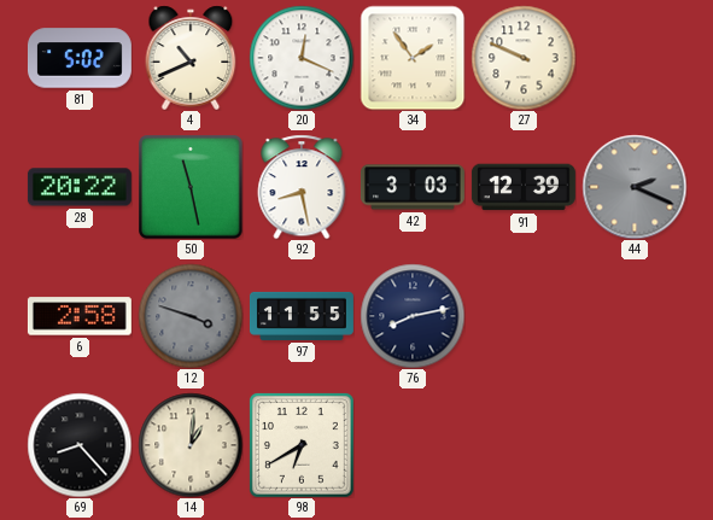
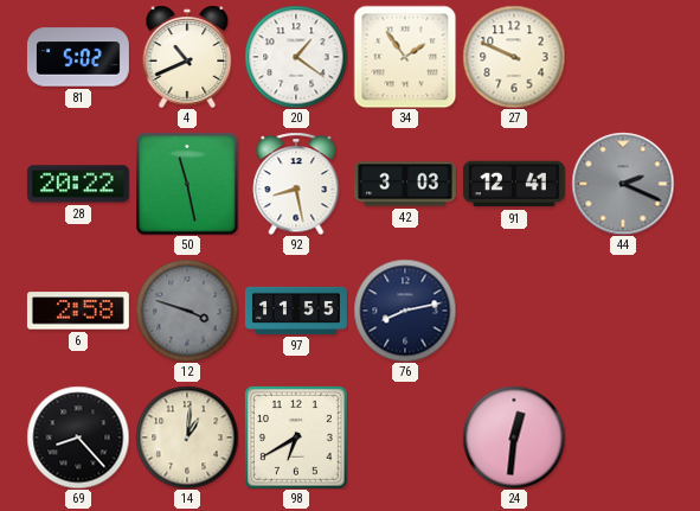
20: 12:19 -> 1:21 (296, 57)
91: 12:39 -> 12:41 (514, 184)
24: none -> 12:31 (514, 437)
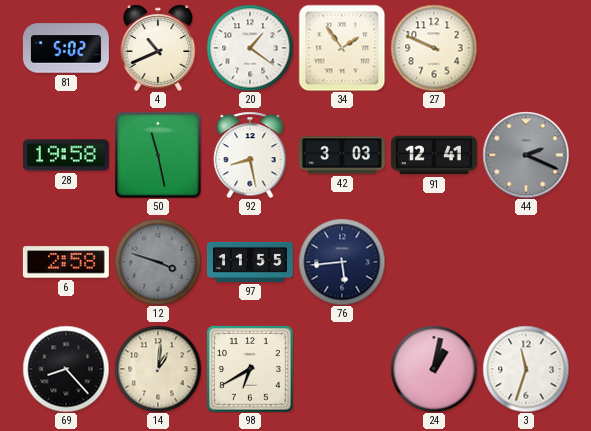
28: 20:22 -> 19:58 (66, 155)
76: 8:13 -> 5:44 (342, 262)
24: 12:31 -> 1:02 (434, 369)
3: none -> 11:33 (526, 369)
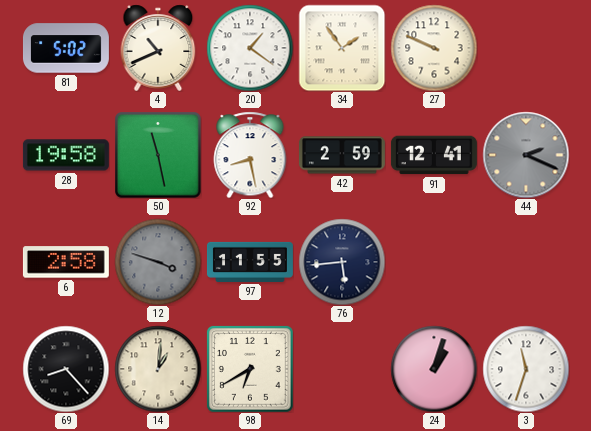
42: 3:03 -> 2:59 (342, 155)
24: 1:02 -> 1:03 (434, 369)
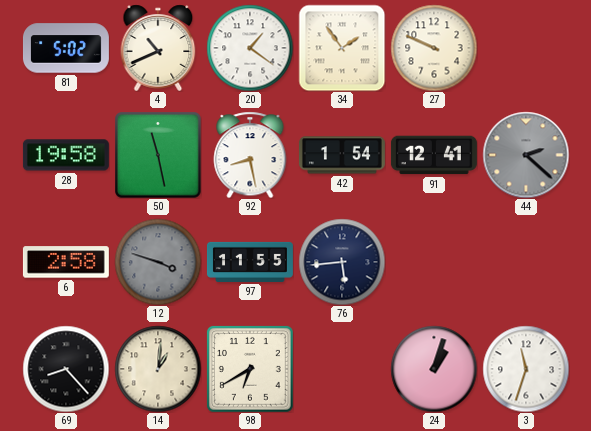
42: 2:59 -> 1:54 (342, 155)
44: 2:19 -> 2:22 (526, 155)
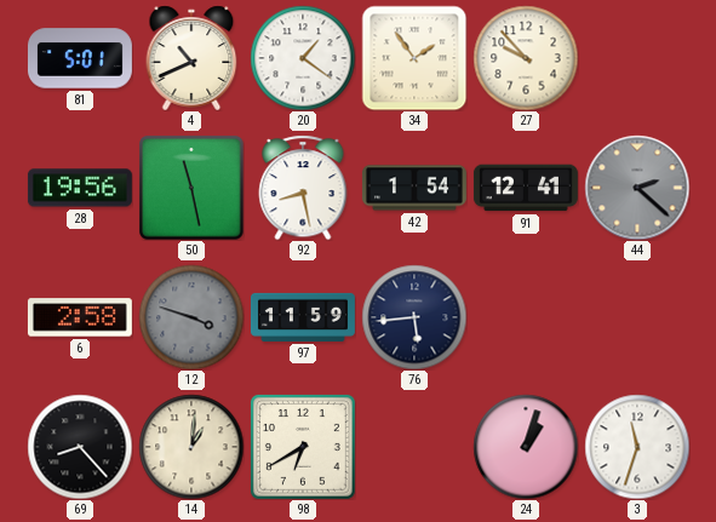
81: 5:02 -> 5:01 (80, 58)
27: 9:49 -> 9:53 (526, 58)
28: 19:58 -> 19:56 (80, 188)
97: 11:55 -> 11:59 (303, 317)
